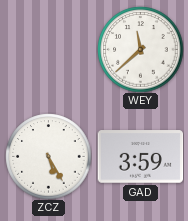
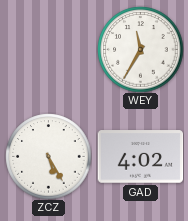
WEY: 11:38 -> 11:35 (140, 49)
GAD: 3:59 -> 4:02 (140, 157)
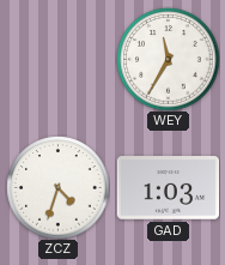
ZCZ: 5:25 -> 4:33 (57, 187)
GAD: 4:02 -> 1:03 (168, 188)
